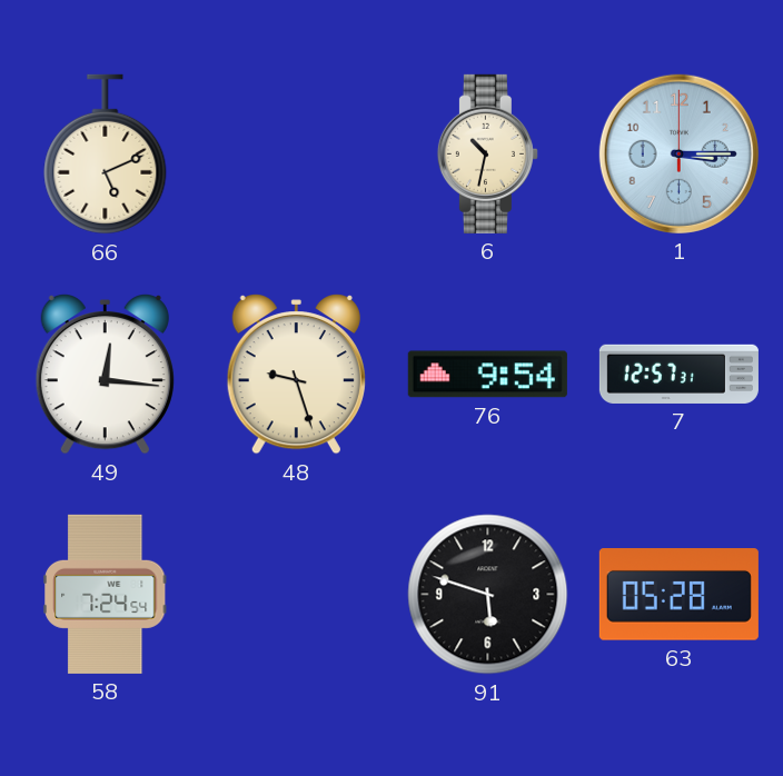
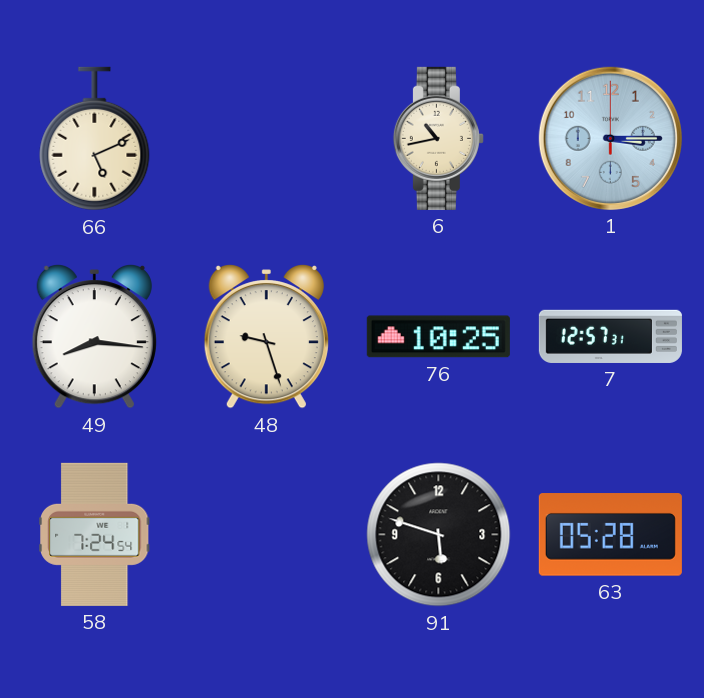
6: 10:32 -> 10:43 (438, 138)
49: 12:16 -> 8:16 (94, 337)
76: 9:54 -> 10:25 (438, 337)
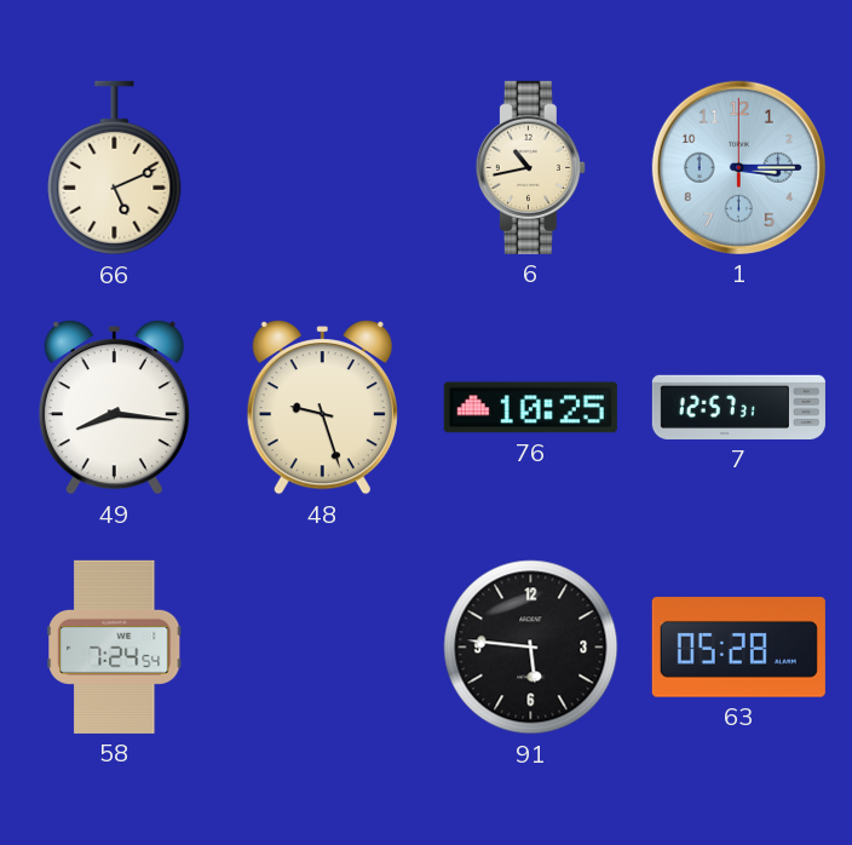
91: 5:48 -> 5:46 (531, 648)
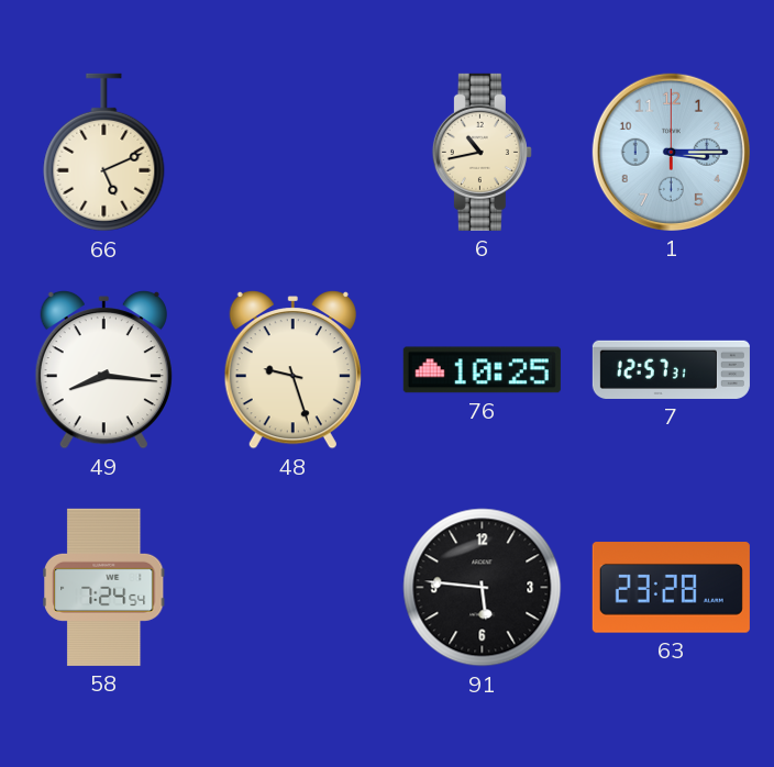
63: 05:28 -> 23:28 (671, 588)
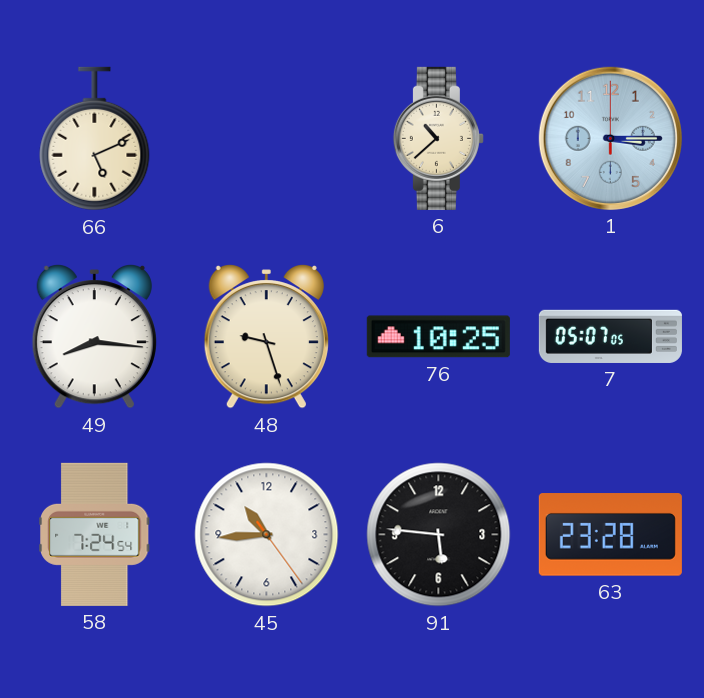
6: 10:43 -> 10:38 (438, 138)
7: 12:57 -> 05:07 (610, 336)
45: none -> 10:44 (267, 535)
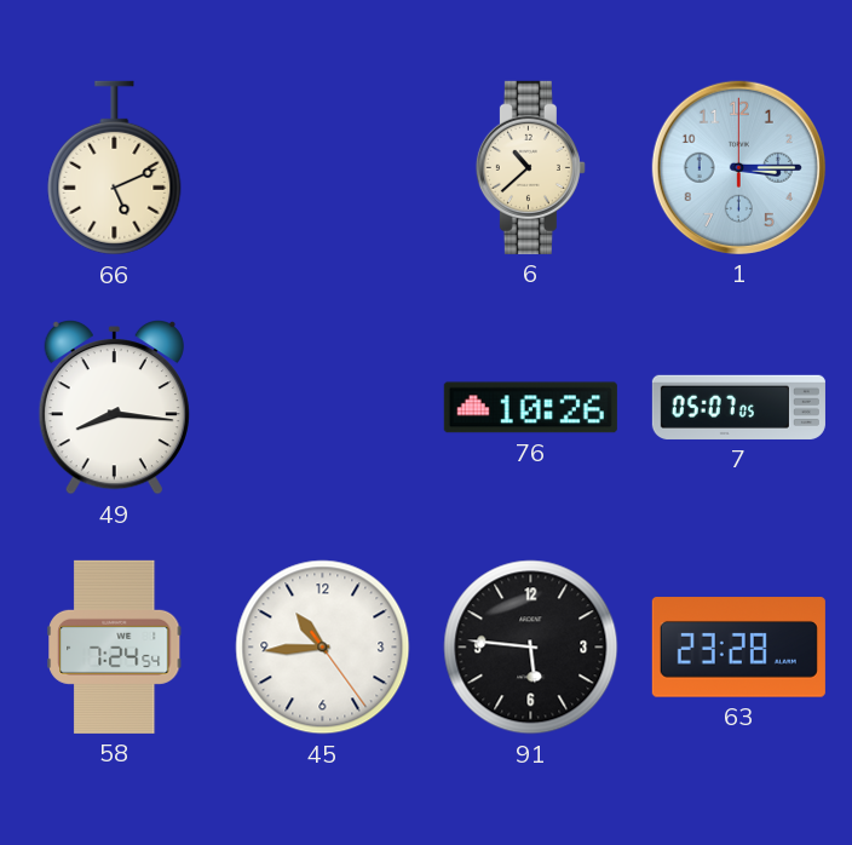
48: 9:27 -> none (266, 337)
76: 10:25 -> 10:26 (530, 408)
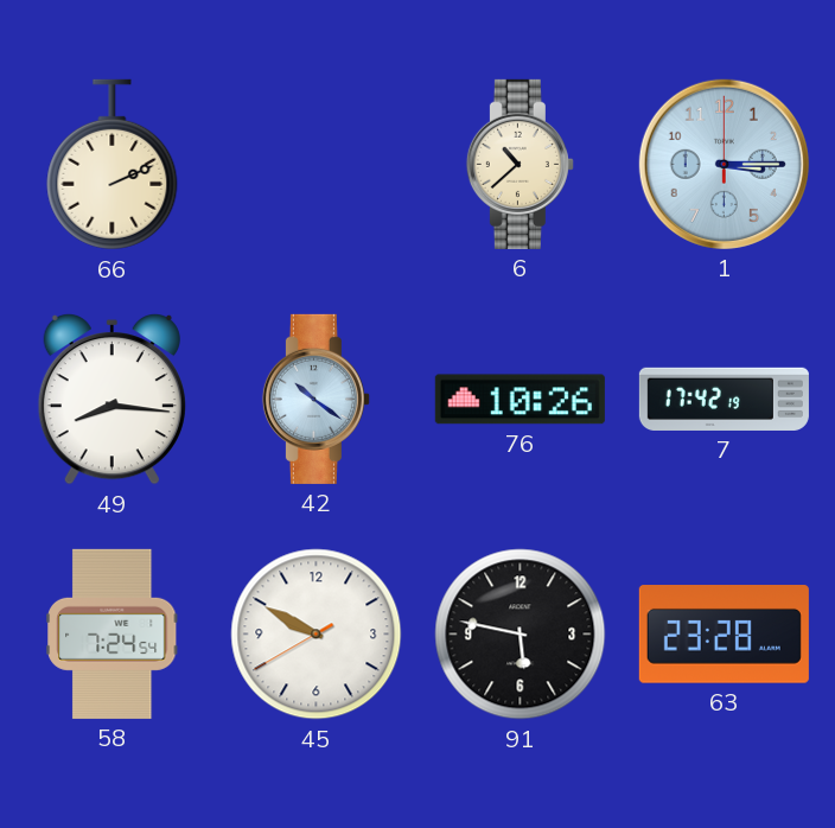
66: 5:11 -> 2:11 (113, 165)
42: none -> 10:21 (315, 399)
7: 05:07 -> 17:42 (724, 399)
45: 10:44 -> 9:49 (317, 635)
91: 5:46 -> 5:47 (521, 635)
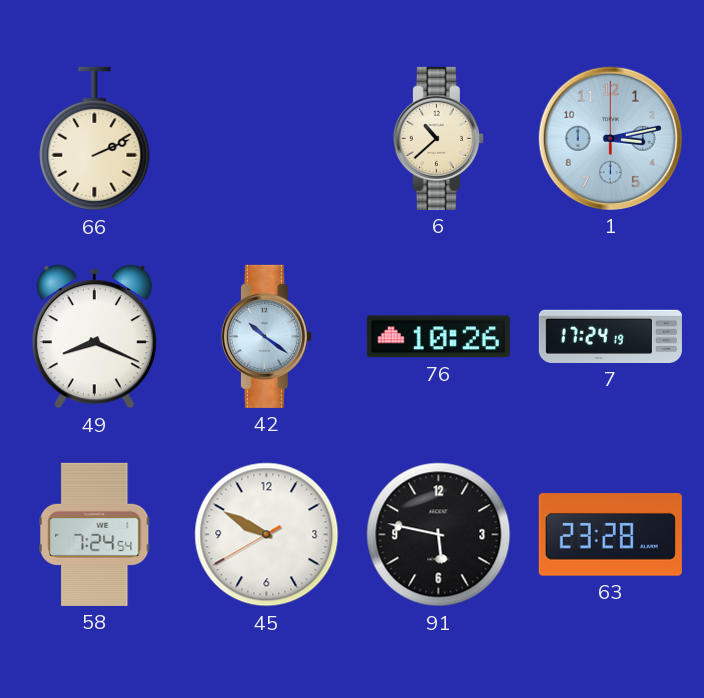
1: 3:15 -> 3:13 (610, 138)
49: 8:16 -> 8:19 (94, 337)
7: 17:42 -> 17:24 (610, 336)
